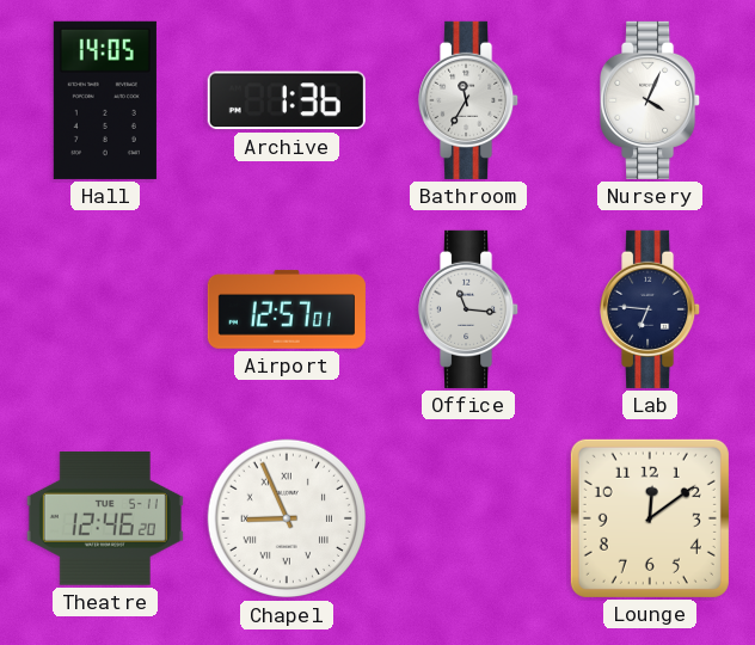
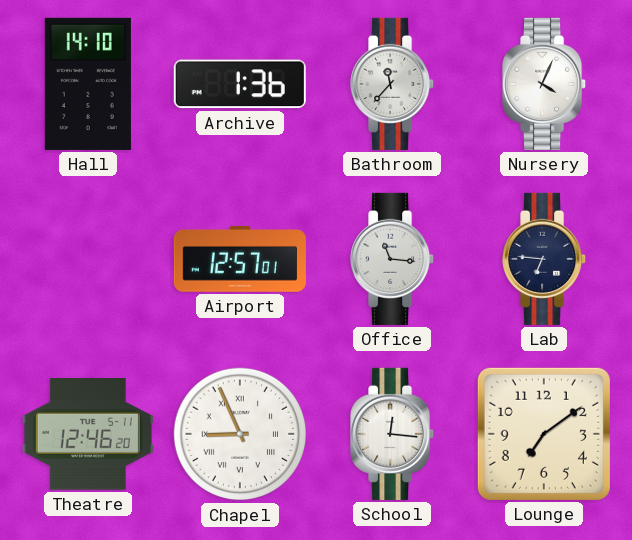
Hall: 14:05 -> 14:10 (88, 84)
Bathroom: 11:35 -> 11:37 (393, 84)
School: none -> 12:16 (393, 434)
Lounge: 12:09 -> 7:09 (544, 434)
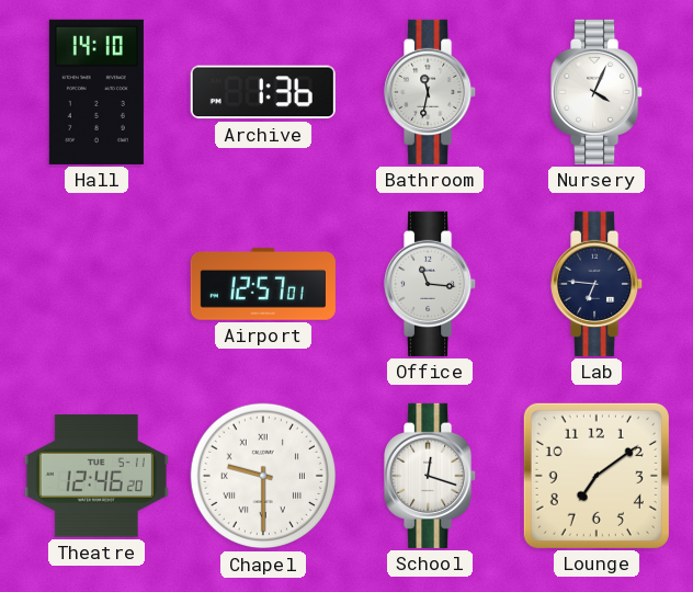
Bathroom: 11:37 -> 11:32 (431, 92)
Chapel: 8:56 -> 9:30 (263, 476)
School: 12:16 -> 12:18 (431, 476)
